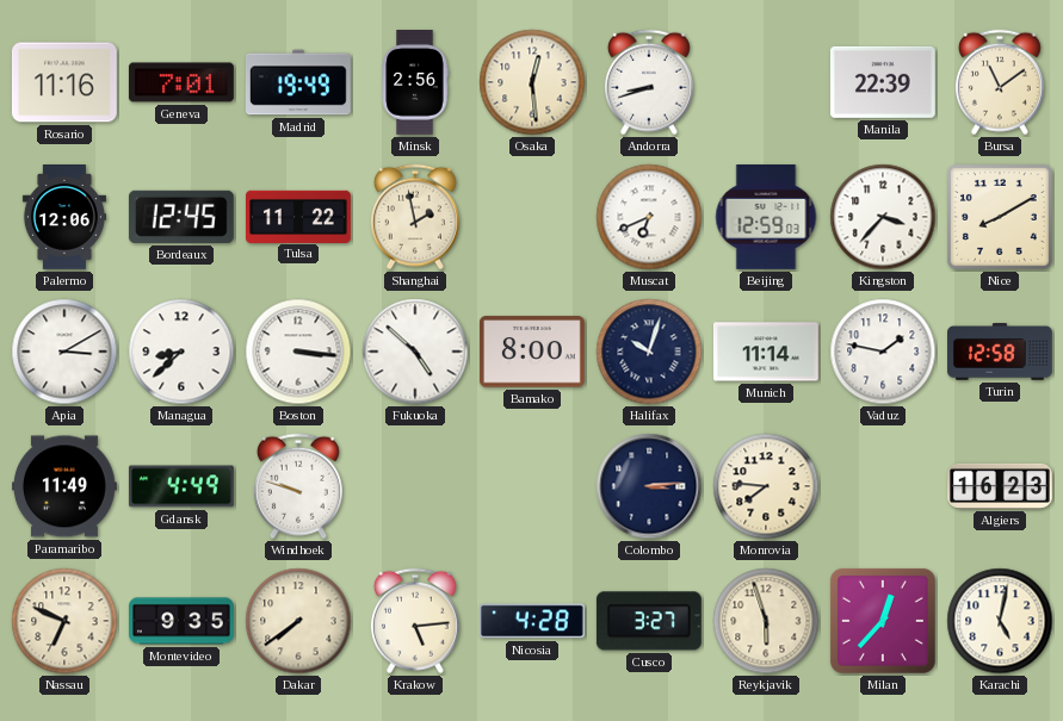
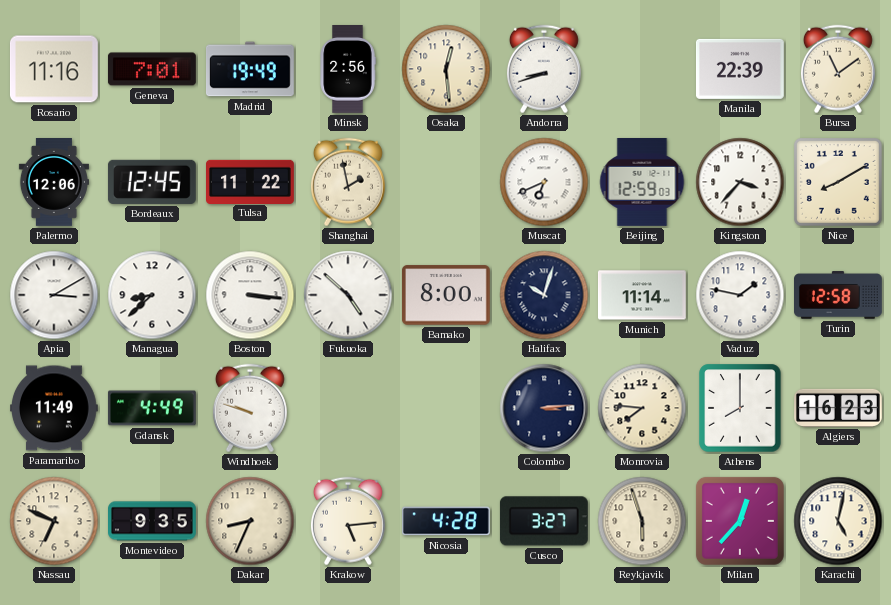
Athens: none -> 8:00 (740, 408)
Dakar: 7:39 -> 8:34 (250, 521)
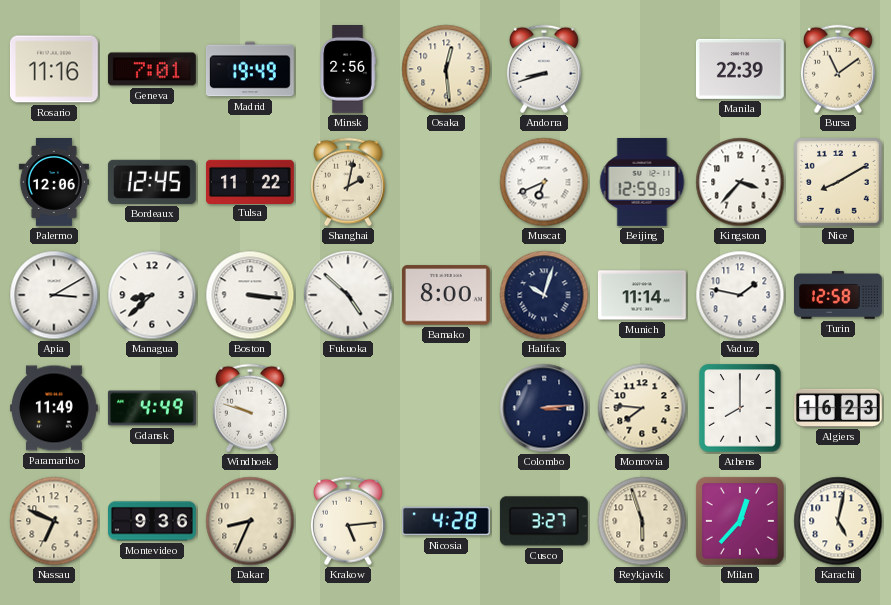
Shanghai: 1:58 -> 2:02 (348, 182)
Montevideo: 9:35 -> 9:36 (153, 521)
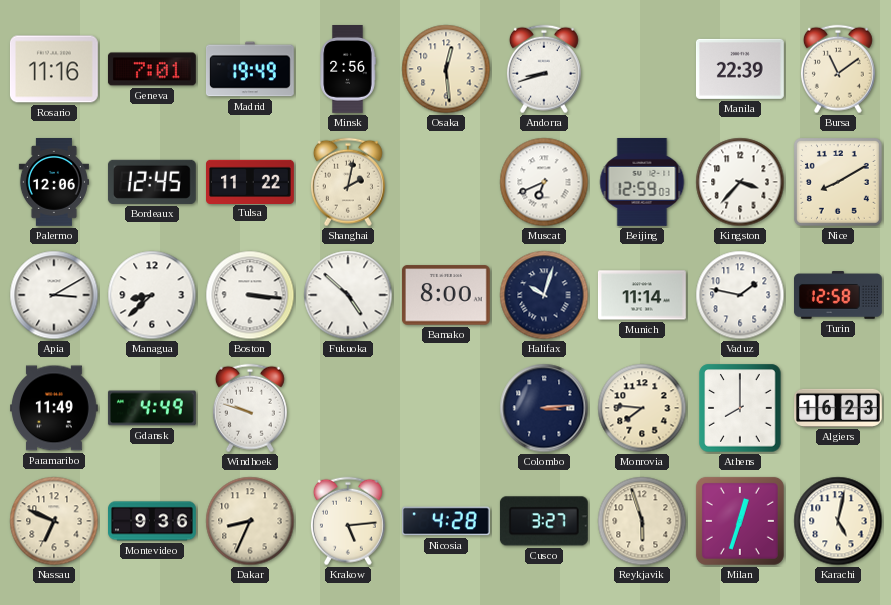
Milan: 12:37 -> 12:33 (740, 521)
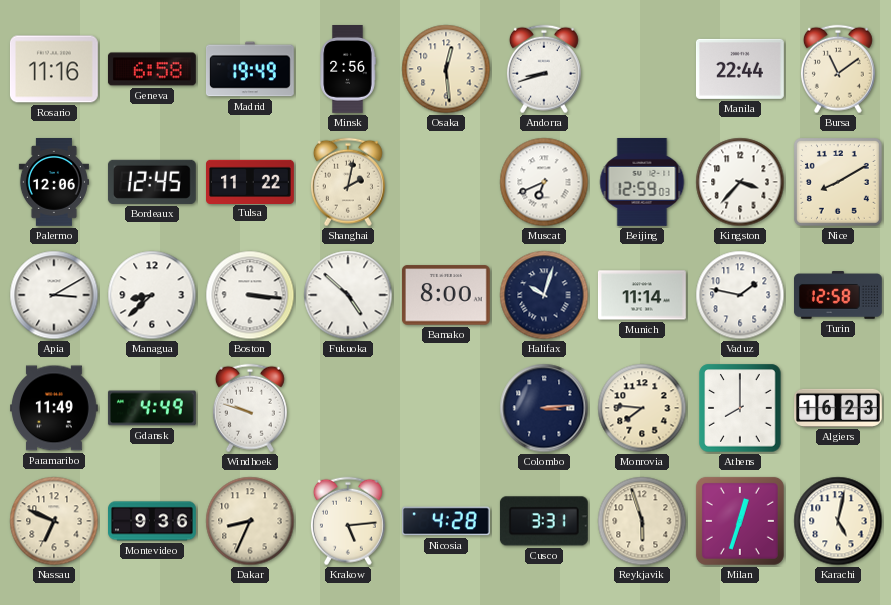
Geneva: 7:01 -> 6:58 (152, 69)
Manila: 22:39 -> 22:44 (740, 69)
Cusco: 3:27 -> 3:31 (544, 521)
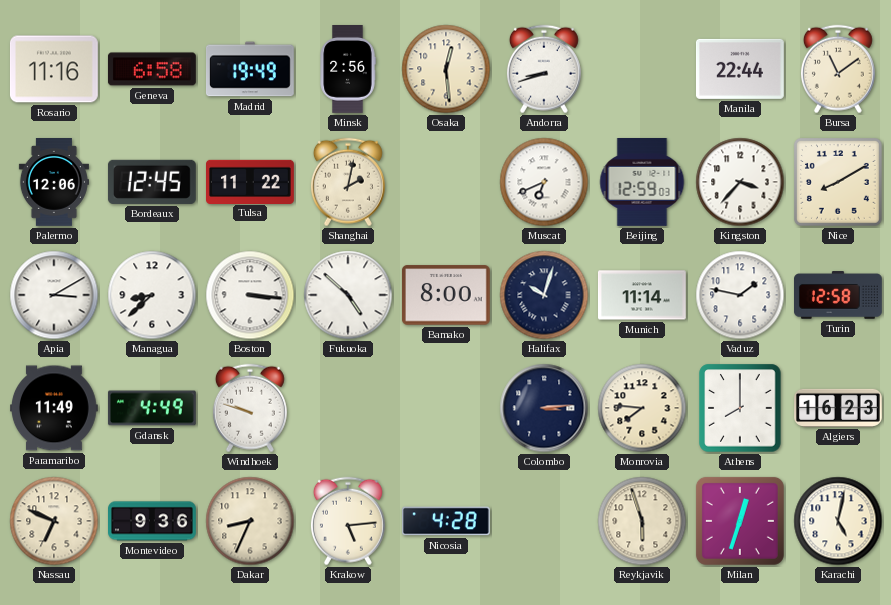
Cusco: 3:31 -> none (544, 521)
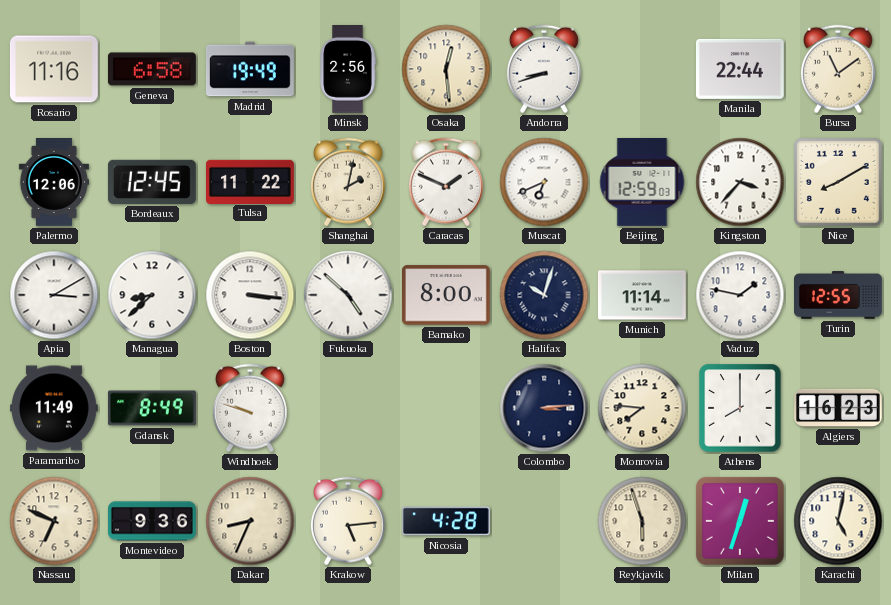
Caracas: none -> 1:49 (446, 182)
Turin: 12:58 -> 12:55 (839, 295)
Gdansk: 4:49 -> 8:49 (152, 408)
